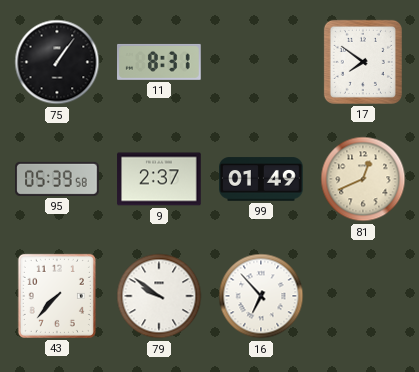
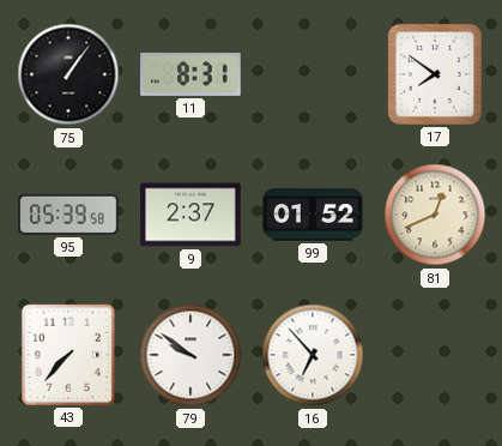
99: 01:49 -> 01:52 (313, 215)
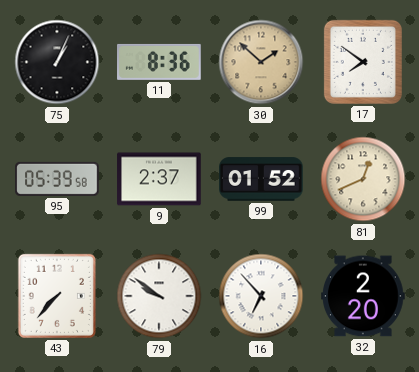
75: 1:06 -> 1:04 (57, 62)
11: 8:31 -> 8:36 (159, 62)
30: none -> 1:52 (261, 62)
32: none -> 2:20 (363, 296)
